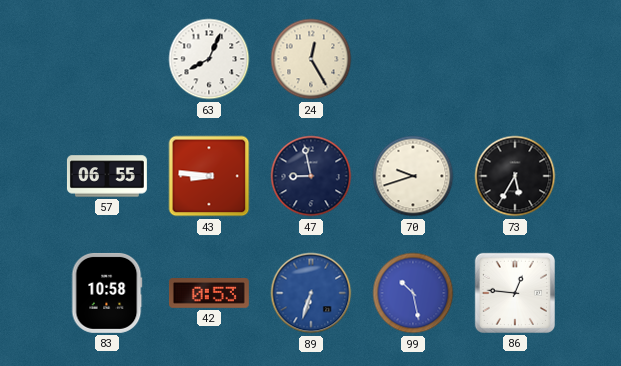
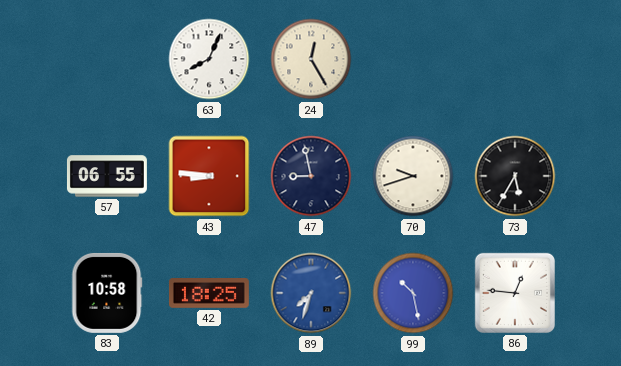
42: 0:53 -> 18:25 (209, 293)
89: 6:33 -> 7:33 (311, 293)
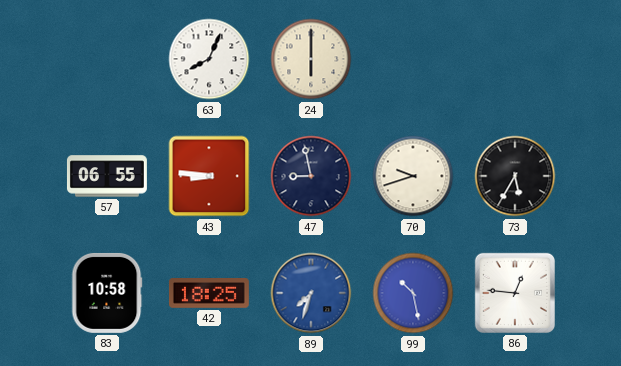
24: 12:25 -> 6:00 (311, 59)
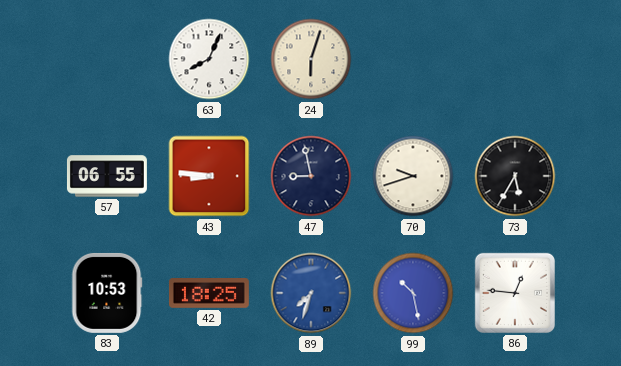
24: 6:00 -> 6:03 (311, 59)
83: 10:58 -> 10:53 (107, 293)
